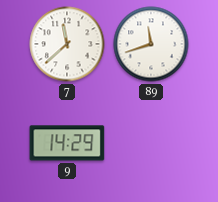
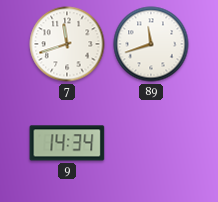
7: 11:38 -> 11:42 (67, 44)
9: 14:29 -> 14:34 (67, 143)
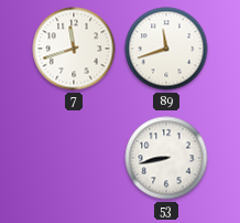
9: 14:34 -> none (67, 143)
53: none -> 8:43 (166, 158)
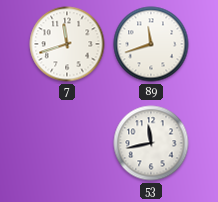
53: 8:43 -> 11:43 (151, 143)
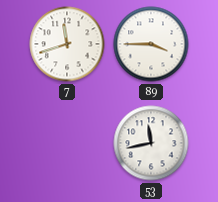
89: 11:42 -> 3:45 (151, 44)
